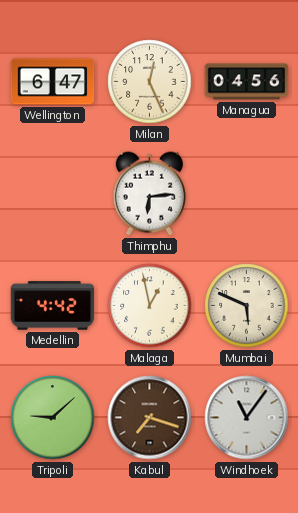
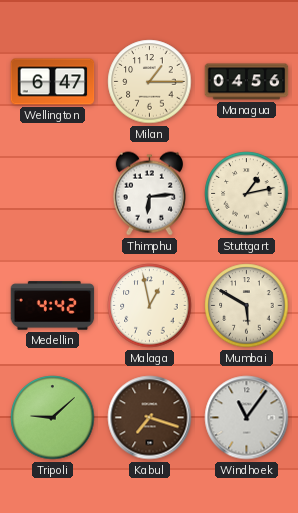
Milan: 12:26 -> 1:15 (150, 82)
Stuttgart: none -> 1:13 (247, 194)
Mumbai: 5:49 -> 5:50 (247, 306)
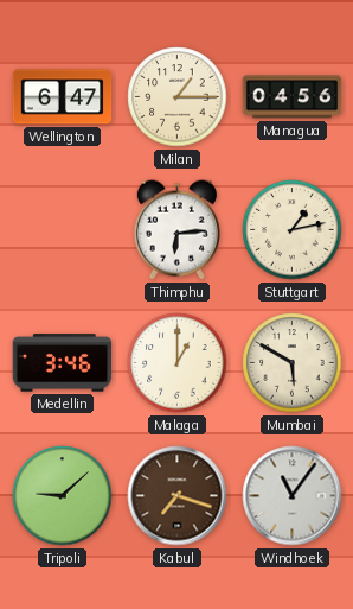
Medellin: 4:42 -> 3:46 (63, 363)
Malaga: 12:58 -> 1:00 (178, 363)
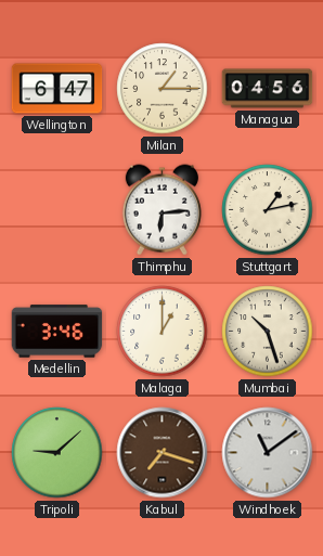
Mumbai: 5:50 -> 10:27 (268, 332)
Windhoek: 11:06 -> 11:09 (268, 453)
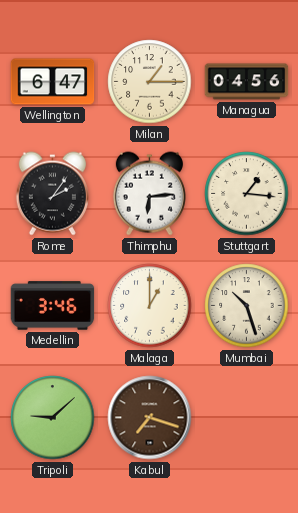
Rome: none -> 2:06 (52, 194)
Stuttgart: 1:13 -> 1:16 (247, 194)
Windhoek: 11:09 -> none (268, 453)
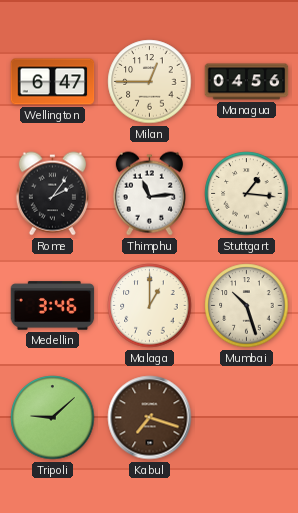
Milan: 1:15 -> 12:45 (150, 82)
Thimphu: 6:14 -> 11:14 (149, 194)
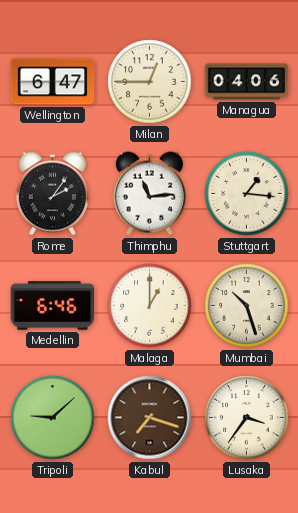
Managua: 04:56 -> 04:06 (247, 82)
Medellin: 3:46 -> 6:46 (53, 306)
Lusaka: none -> 3:36 (247, 418)
